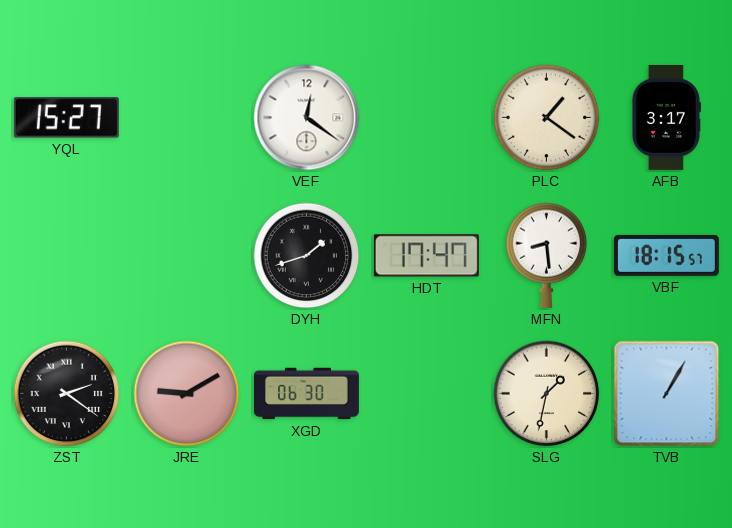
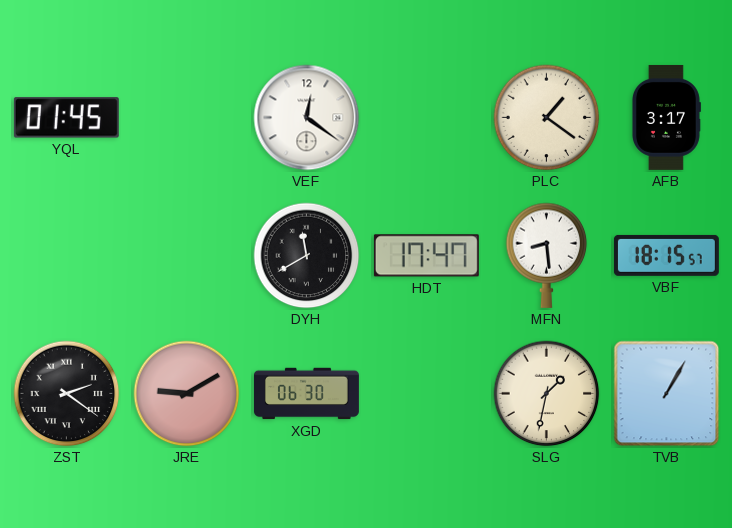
YQL: 15:27 -> 01:45 (66, 118)
DYH: 1:42 -> 11:40 (307, 256)
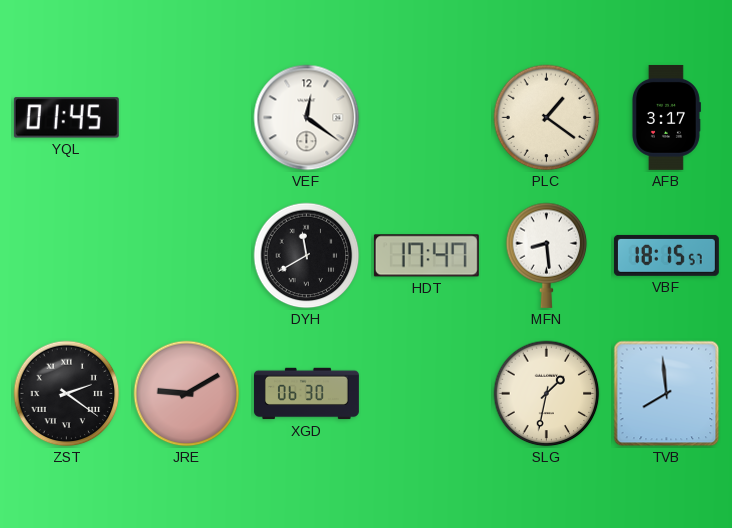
TVB: 1:05 -> 7:59 (667, 394)
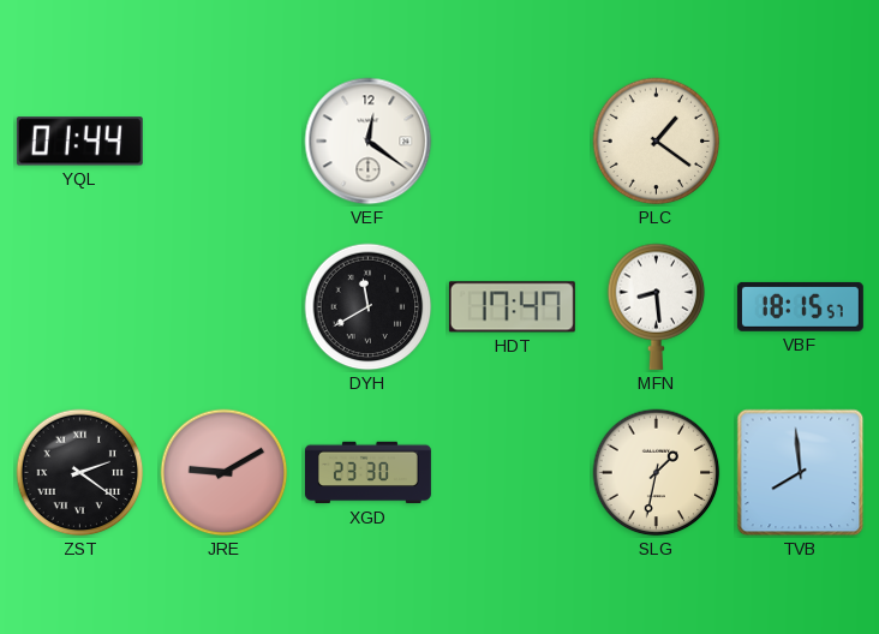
YQL: 01:45 -> 01:44 (79, 142)
AFB: 3:17 -> none (666, 117)
XGD: 06:30 -> 23:30 (367, 473)
